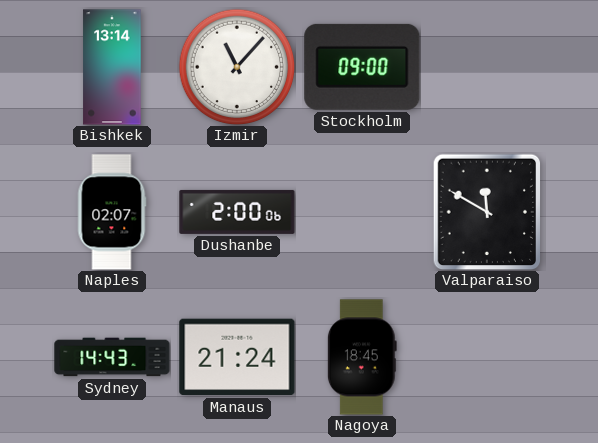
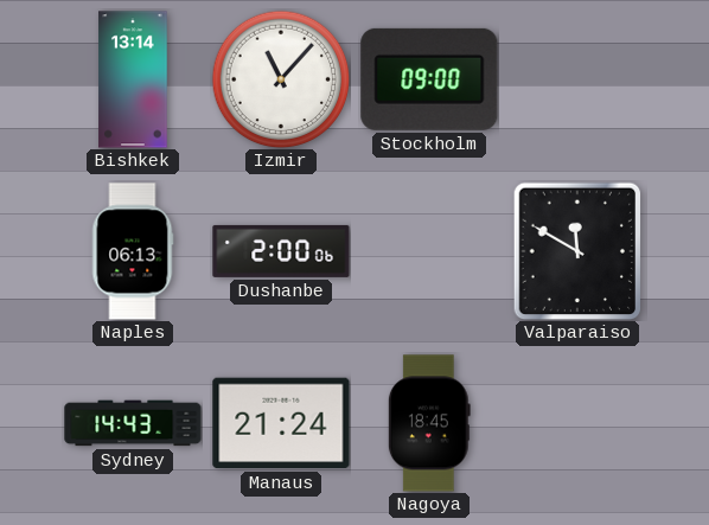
Naples: 02:07 -> 06:13 (133, 251)
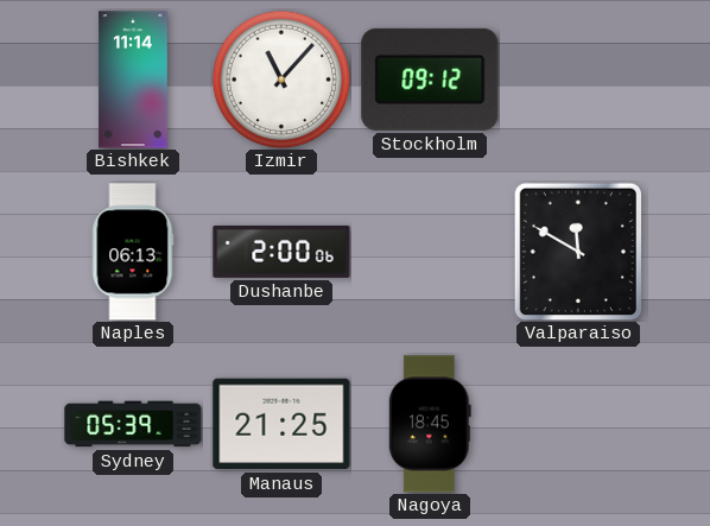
Bishkek: 13:14 -> 11:14 (133, 80)
Stockholm: 09:00 -> 09:12 (430, 80)
Sydney: 14:43 -> 05:39 (133, 424)
Manaus: 21:24 -> 21:25 (281, 424)
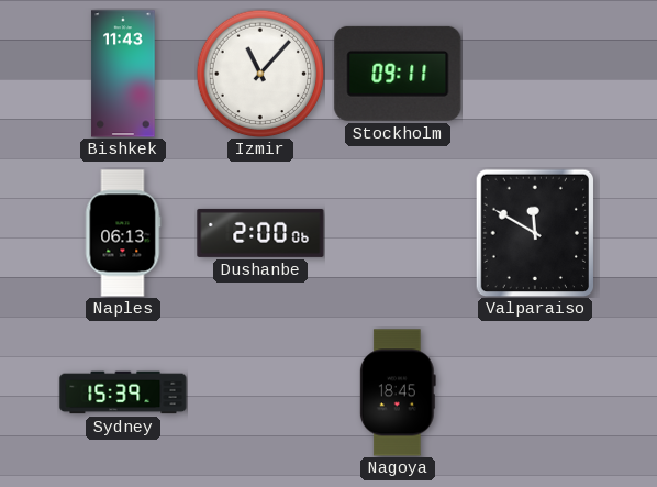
Bishkek: 11:14 -> 11:43 (123, 74)
Stockholm: 09:12 -> 09:11 (398, 74)
Sydney: 05:39 -> 15:39 (123, 392)
Manaus: 21:25 -> none (281, 424)
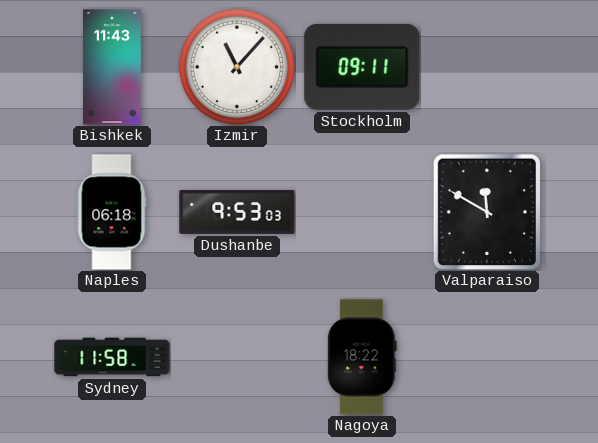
Naples: 06:13 -> 06:18 (112, 212)
Dushanbe: 2:00 -> 9:53 (237, 212)
Sydney: 15:39 -> 11:58 (112, 357)
Nagoya: 18:45 -> 18:22 (362, 357)
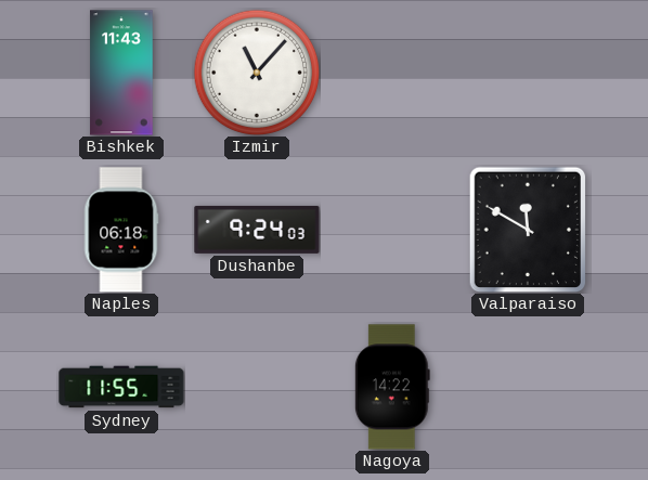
Stockholm: 09:11 -> none (362, 67)
Dushanbe: 9:53 -> 9:24 (257, 230)
Sydney: 11:58 -> 11:55 (121, 387)
Nagoya: 18:22 -> 14:22 (392, 387)
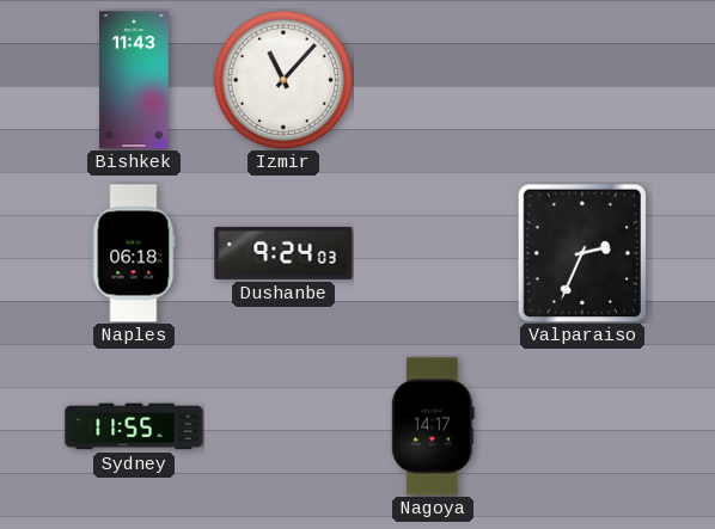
Valparaiso: 11:50 -> 2:34 (582, 253)
Nagoya: 14:22 -> 14:17 (433, 426)
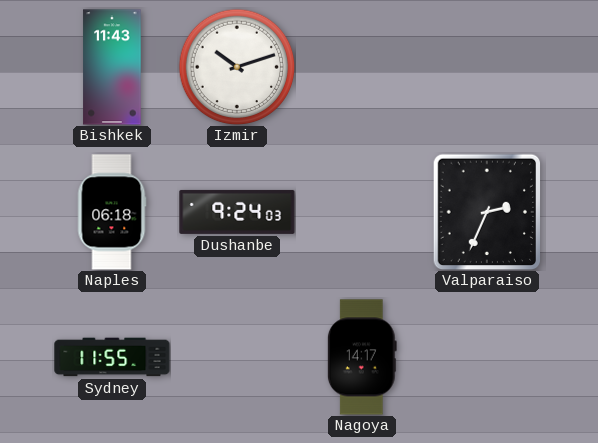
Izmir: 11:07 -> 10:12 (237, 67)
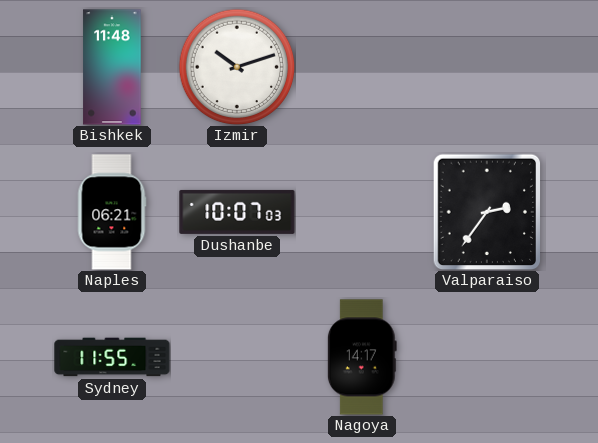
Bishkek: 11:43 -> 11:48 (112, 67)
Naples: 06:18 -> 06:21 (112, 212)
Dushanbe: 9:24 -> 10:07 (237, 212)
Valparaiso: 2:34 -> 2:36 (487, 212)
